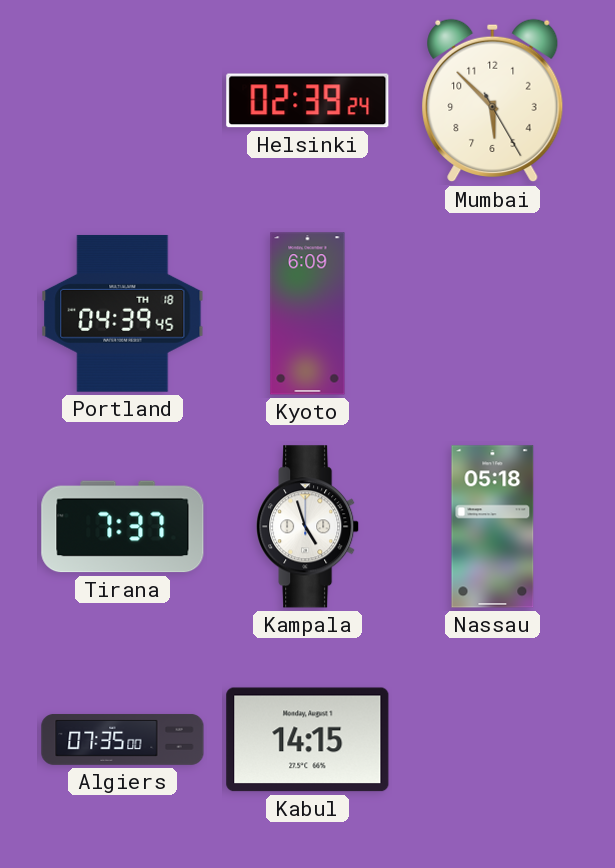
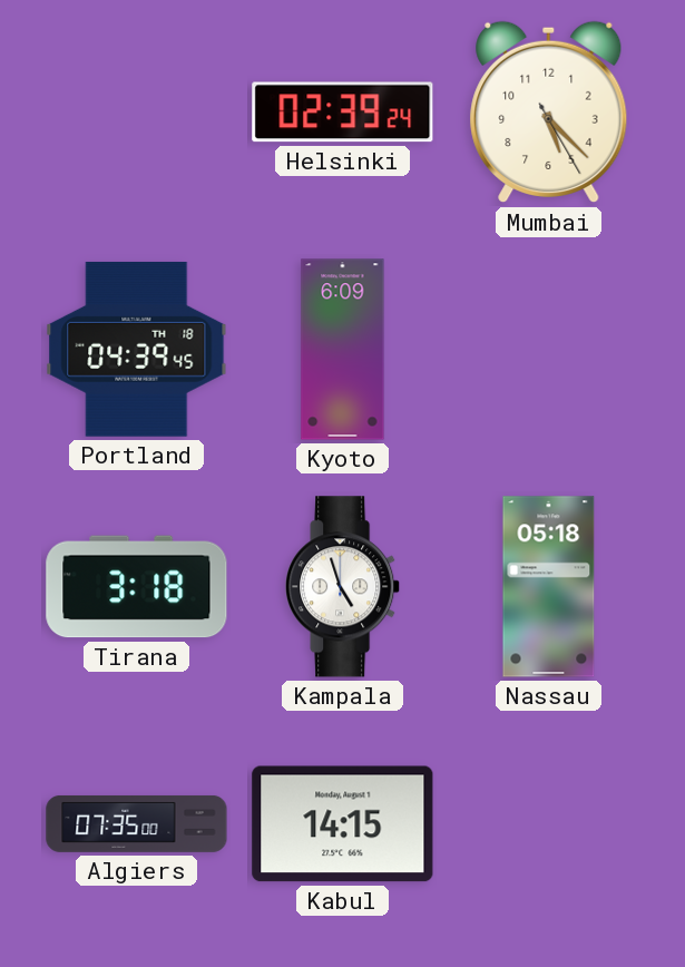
Mumbai: 5:52 -> 5:22 (549, 113)
Tirana: 7:37 -> 3:18 (137, 587)
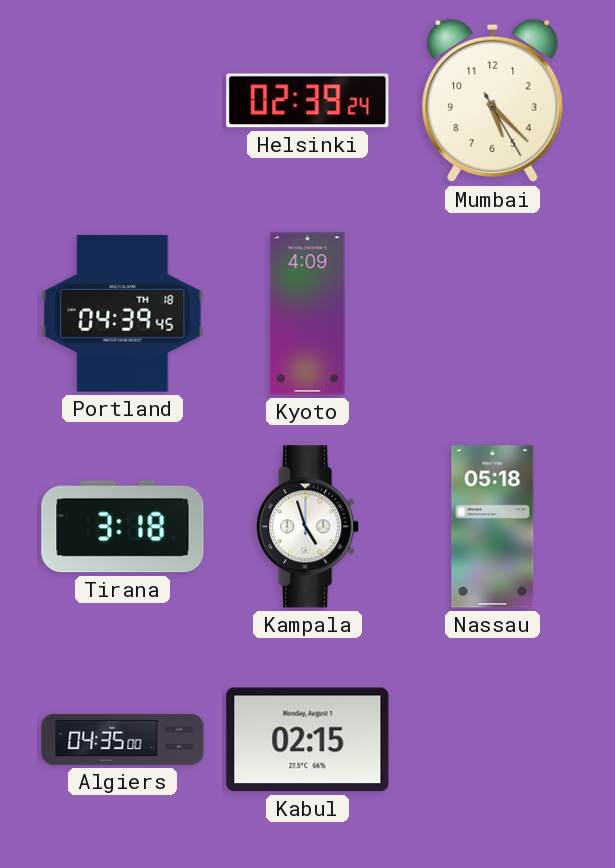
Kyoto: 6:09 -> 4:09 (308, 314)
Algiers: 07:35 -> 04:35 (123, 739)
Kabul: 14:15 -> 02:15 (308, 740)
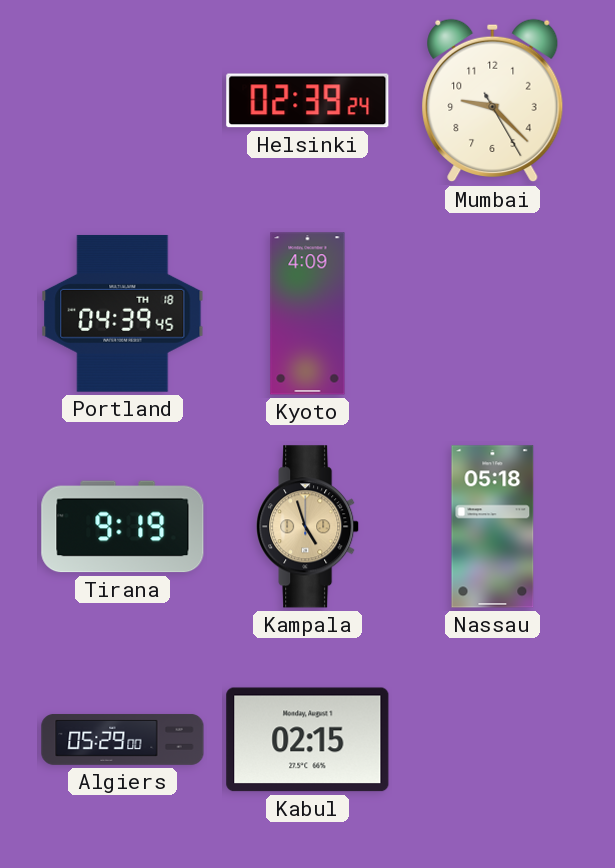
Mumbai: 5:22 -> 9:22 (493, 101)
Tirana: 3:18 -> 9:19 (123, 527)
Kampala dial: white -> champagne (308, 527)
Algiers: 04:35 -> 05:29 (123, 739)
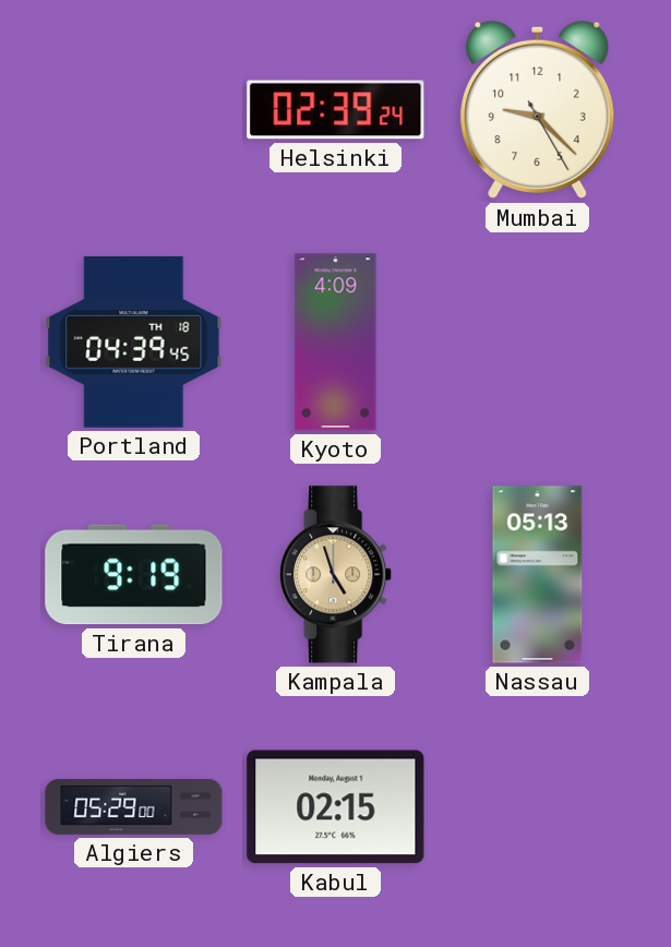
Nassau: 05:18 -> 05:13 (538, 575)
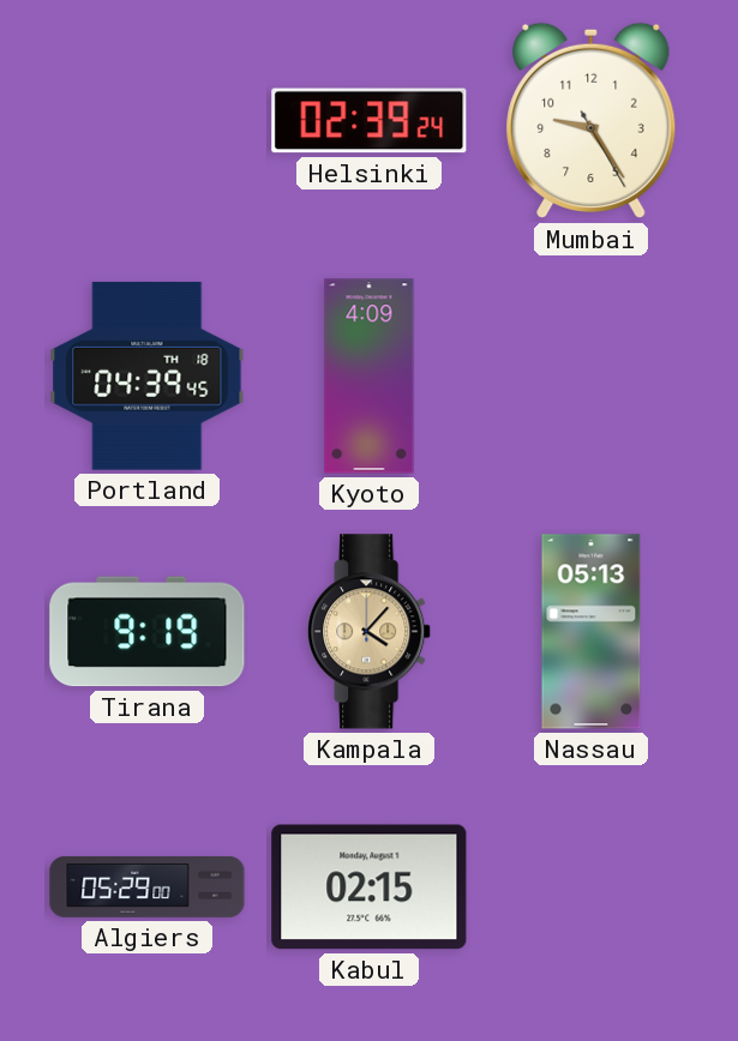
Mumbai: 9:22 -> 9:24 (592, 121)
Kampala: 4:57 -> 4:07 (370, 632)
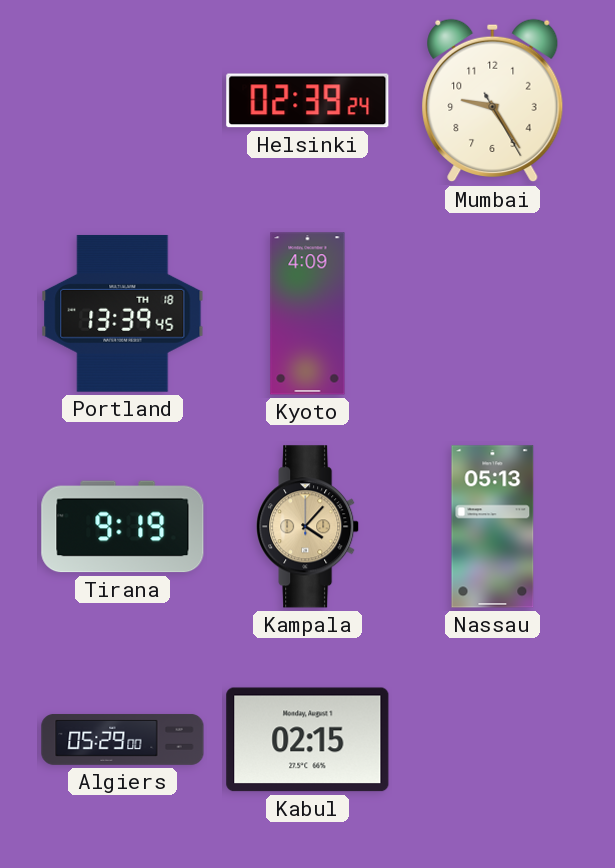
Portland: 04:39 -> 13:39 (123, 313)
